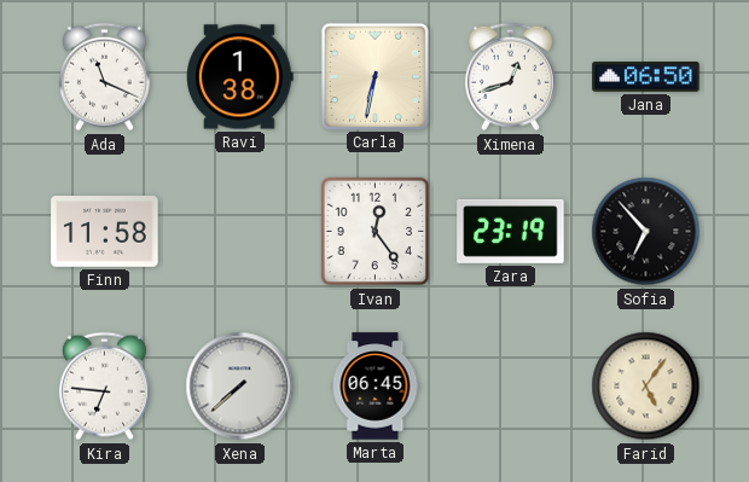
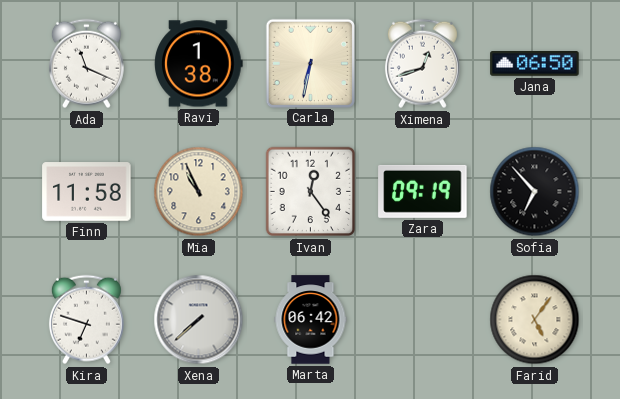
Mia: none -> 10:56 (199, 192)
Zara: 23:19 -> 09:19 (423, 191)
Kira: 6:46 -> 6:48 (86, 320)
Marta: 06:45 -> 06:42 (311, 320)
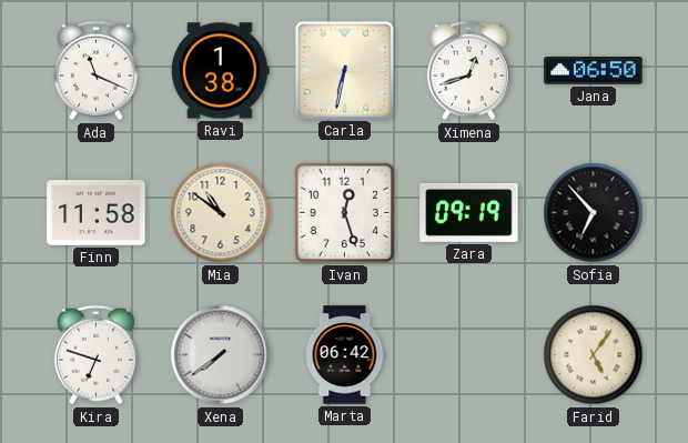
Mia: 10:56 -> 10:51 (221, 213)
Ivan: 12:24 -> 12:27 (345, 213)
Xena: 7:38 -> 7:39 (221, 355)
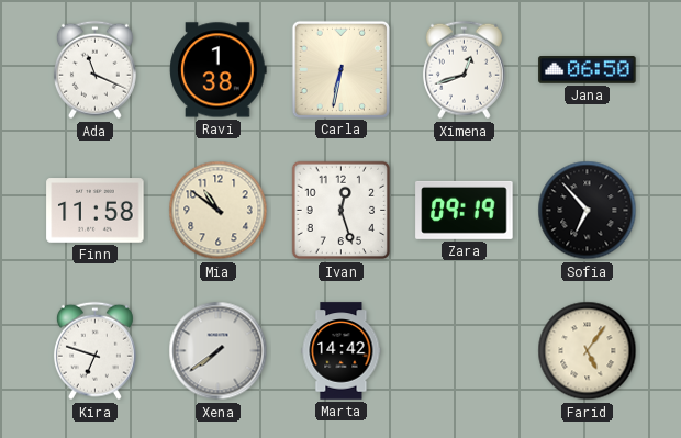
Marta: 06:42 -> 14:42 (342, 351)
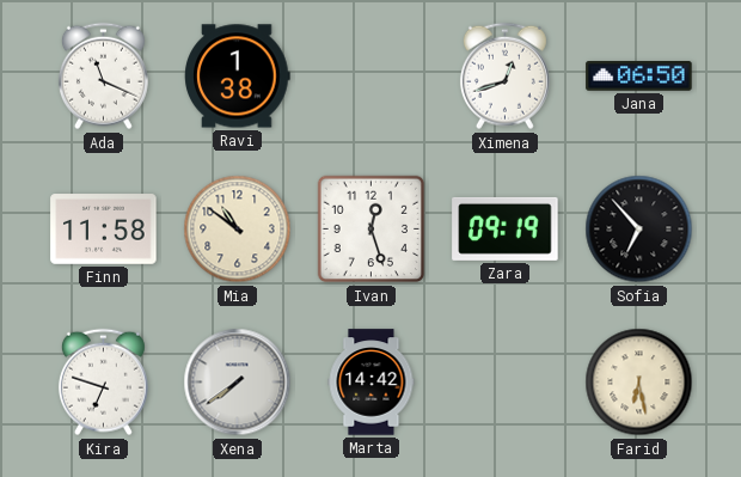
Carla: 6:32 -> none (340, 69)
Farid: 5:06 -> 6:28 (639, 383)
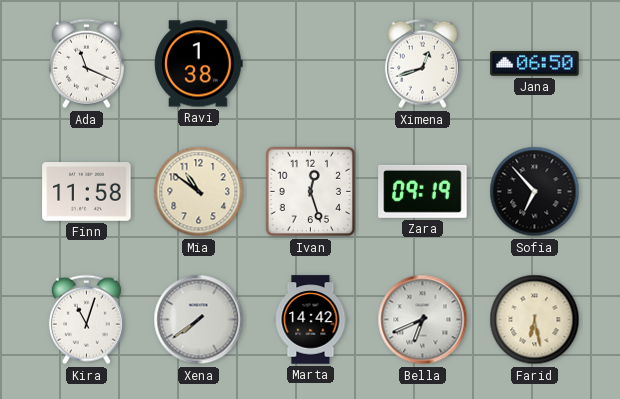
Kira: 6:48 -> 11:03 (86, 320)
Bella: none -> 6:41 (423, 320)
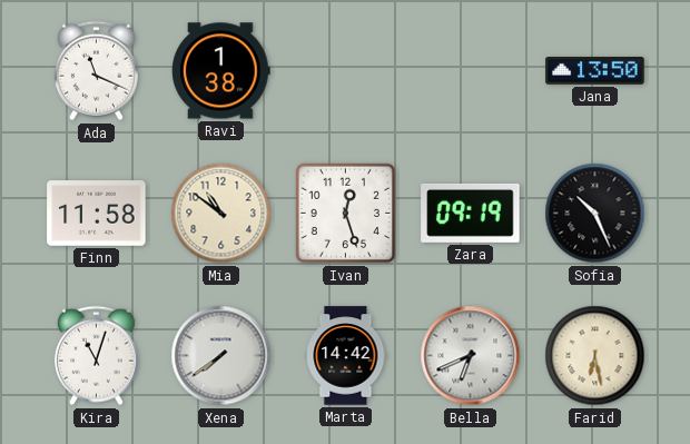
Ximena: 12:42 -> none (422, 64)
Jana: 06:50 -> 13:50 (595, 71)
Sofia: 6:53 -> 10:26 (595, 214)
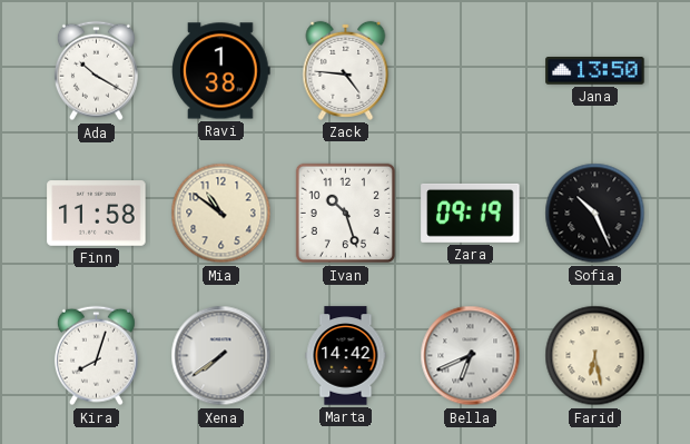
Ada: 11:19 -> 10:20 (96, 71)
Zack: none -> 4:46 (346, 70)
Ivan: 12:27 -> 10:27 (346, 214)
Kira: 11:03 -> 8:03 (96, 356)
